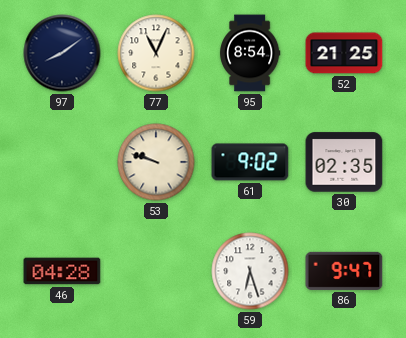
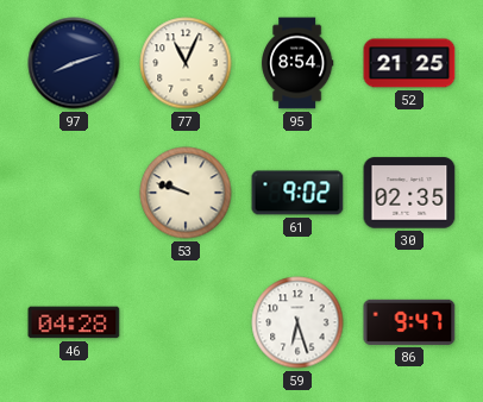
97: 8:09 -> 8:12 (74, 63)
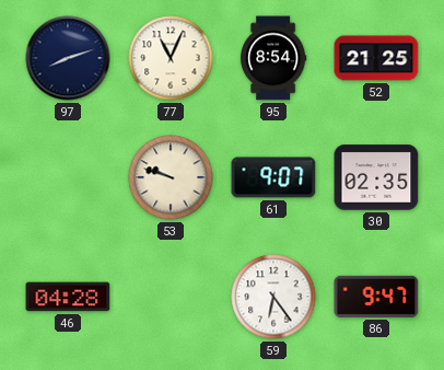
61: 9:02 -> 9:07 (273, 177)
59: 6:27 -> 6:24 (273, 297)
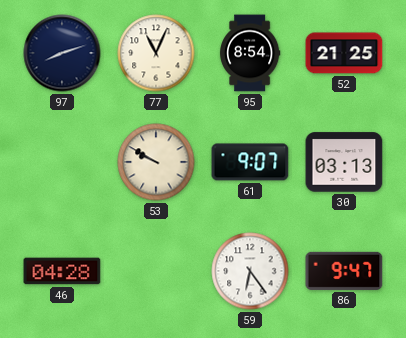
53: 9:48 -> 9:50 (156, 162)
30: 02:35 -> 03:13 (344, 162)
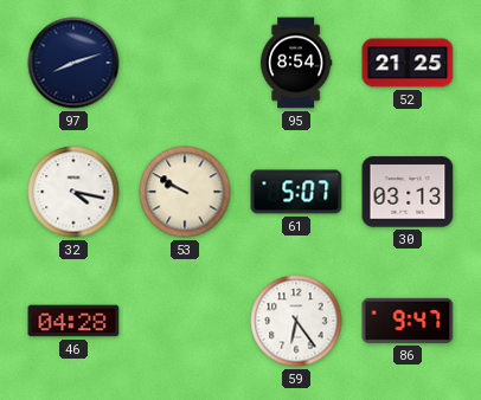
77: 11:04 -> none (156, 53)
32: none -> 4:17 (73, 192)
61: 9:07 -> 5:07 (296, 192)
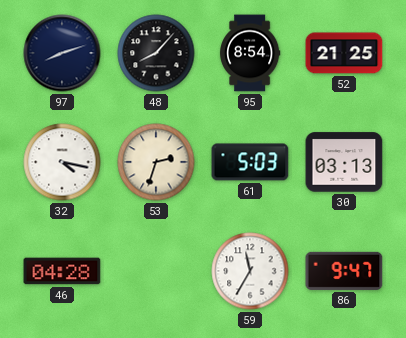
48: none -> 8:07 (156, 53)
53: 9:50 -> 2:33 (156, 162)
61: 5:07 -> 5:03 (250, 162)
59: 6:24 -> 11:35 (250, 271)
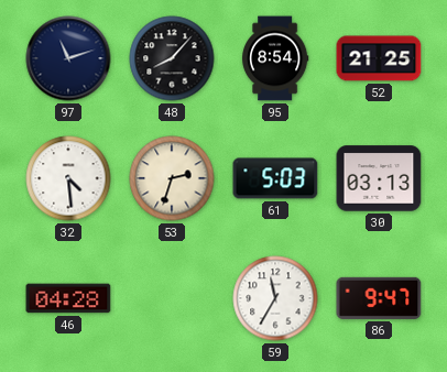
97: 8:12 -> 11:12 (68, 58)
32: 4:17 -> 4:29 (68, 178)
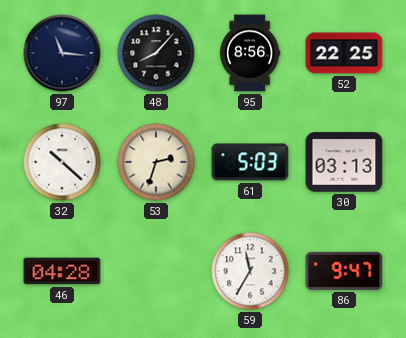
97: 11:12 -> 11:16 (62, 53)
95: 8:54 -> 8:56 (250, 53)
52: 21:25 -> 22:25 (344, 53)
32: 4:29 -> 10:22 (62, 162)
